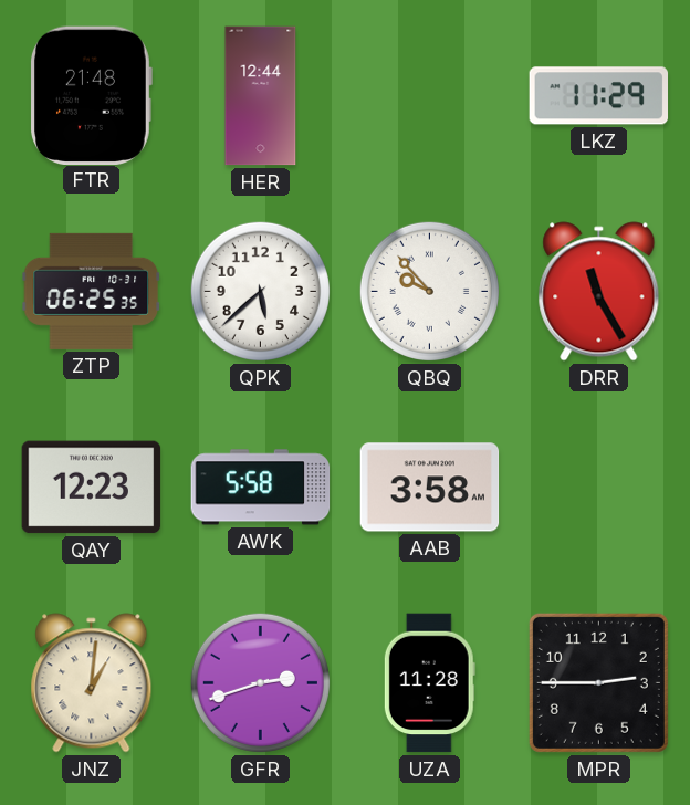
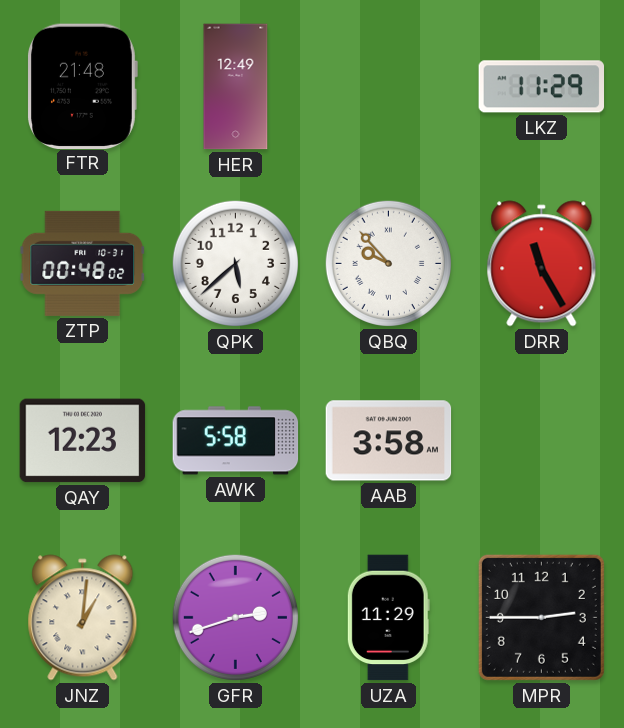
HER: 12:44 -> 12:49 (236, 87)
ZTP: 06:25 -> 00:48 (83, 263)
UZA: 11:28 -> 11:29 (388, 618)
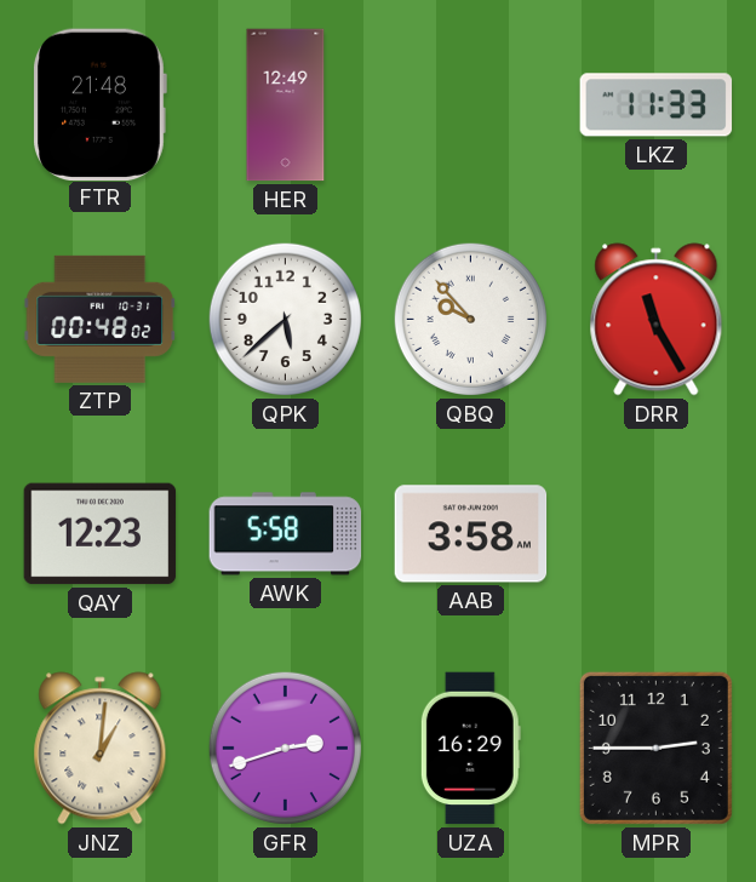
LKZ: 11:29 -> 11:33 (657, 105)
UZA: 11:29 -> 16:29 (470, 749)
